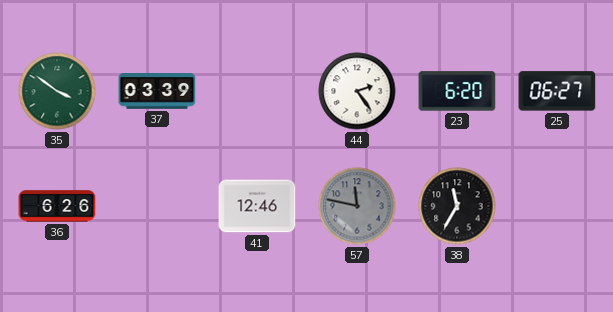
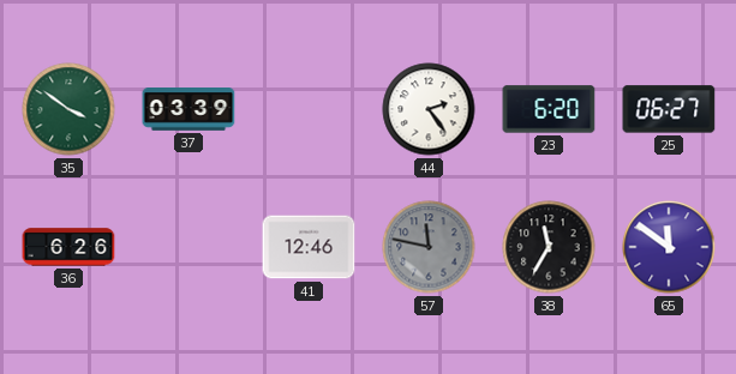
65: none -> 11:51 (669, 247)
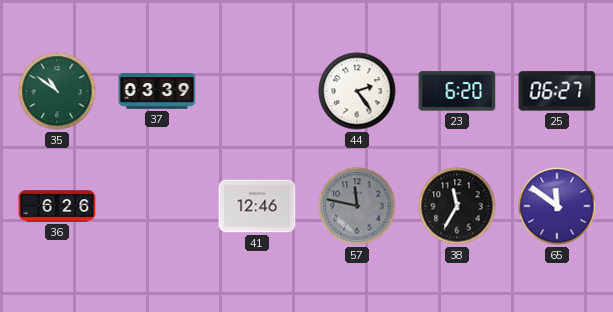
35: 3:51 -> 10:51 (57, 91)
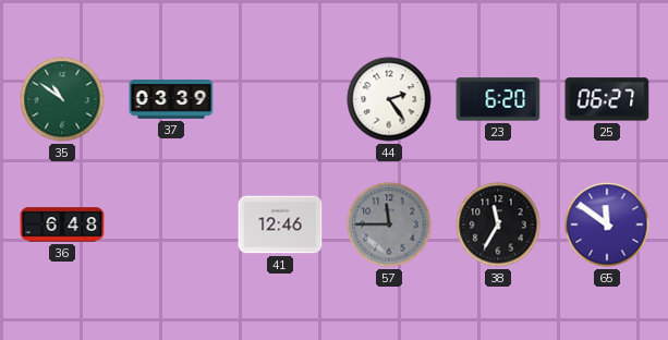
36: 6:26 -> 6:48 (62, 224)
57: 11:47 -> 11:45 (389, 224)
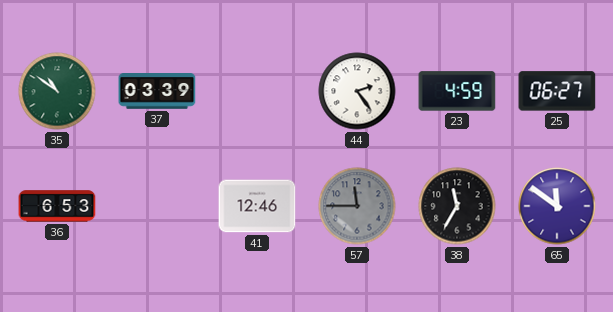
23: 6:20 -> 4:59 (457, 91)
36: 6:48 -> 6:53 (57, 206)
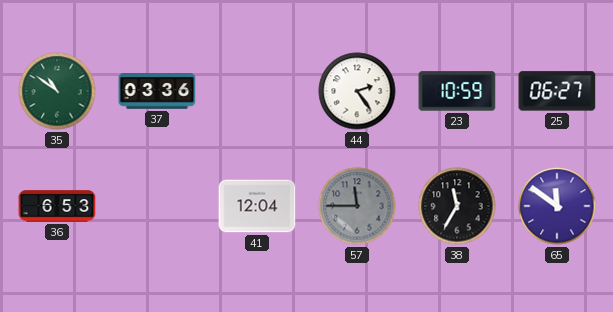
37: 03:39 -> 03:36 (157, 92)
23: 4:59 -> 10:59 (457, 91)
41: 12:46 -> 12:04 (257, 206)
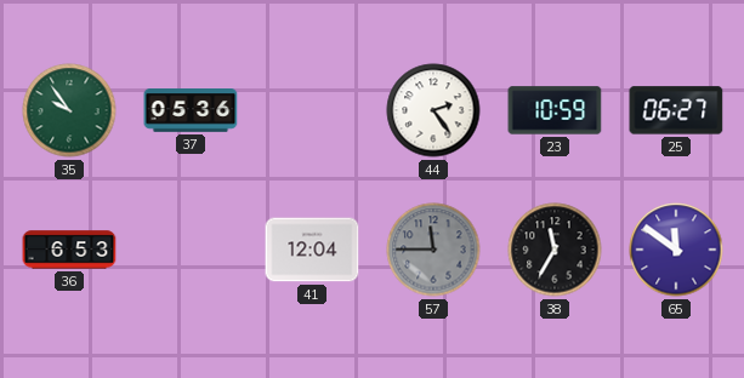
35: 10:51 -> 9:54 (69, 110)
37: 03:36 -> 05:36 (191, 111)
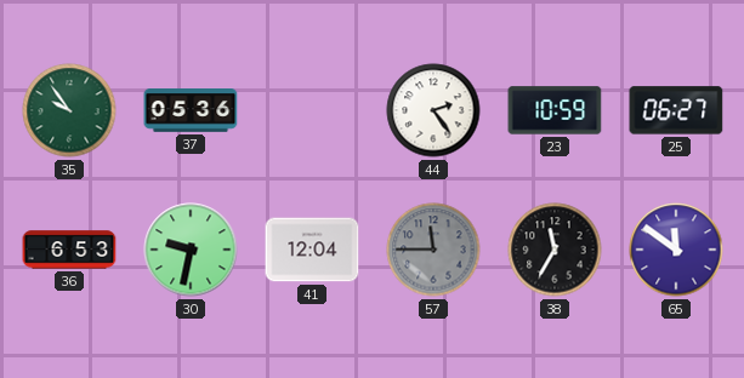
30: none -> 9:32 (191, 250)
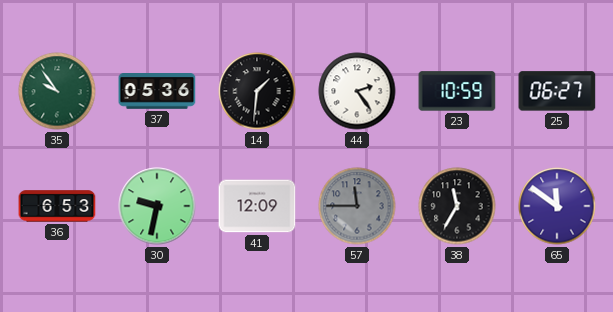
14: none -> 1:31 (257, 91)
41: 12:04 -> 12:09 (257, 206)
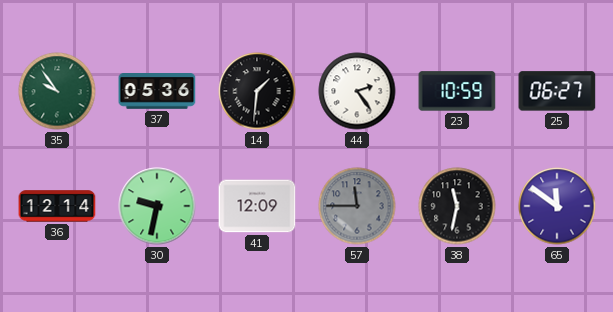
36: 6:53 -> 12:14 (57, 206)
38: 11:35 -> 11:32 (457, 206)
